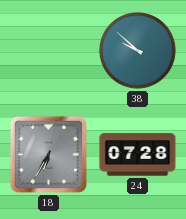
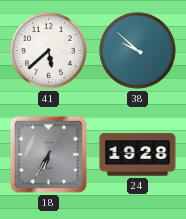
41: none -> 5:38 (49, 51)
24: 07:28 -> 19:28 (138, 155)
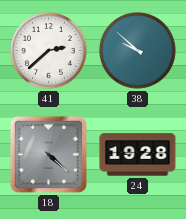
41: 5:38 -> 2:38 (49, 51)
18: 6:35 -> 4:22 (48, 154)
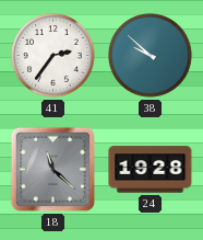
41: 2:38 -> 2:36 (53, 56)
18: 4:22 -> 11:22 (52, 169)
